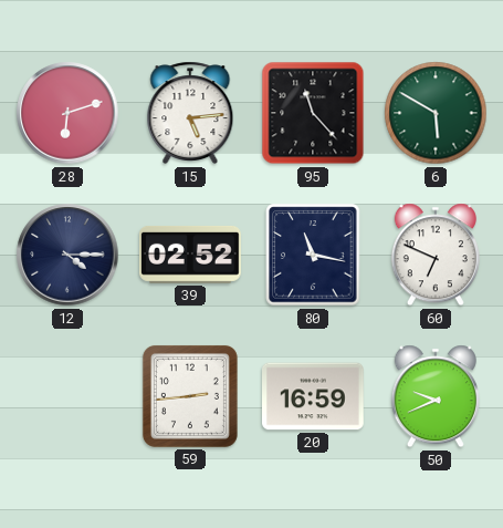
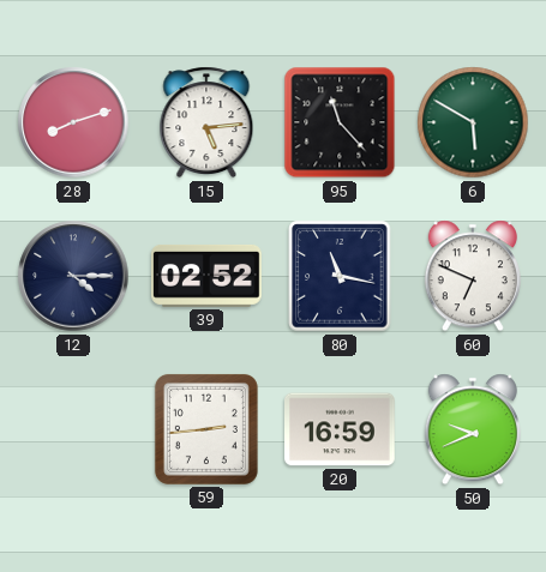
28: 6:12 -> 8:12 (73, 122)
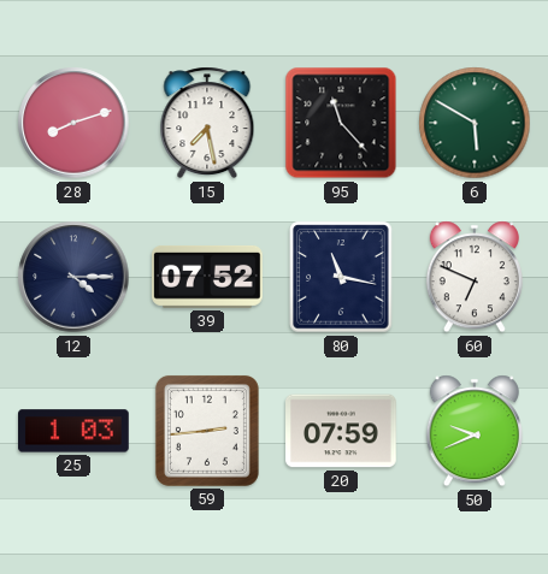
15: 5:14 -> 7:28 (207, 123)
39: 02:52 -> 07:52 (208, 277)
25: none -> 1:03 (75, 431)
20: 16:59 -> 07:59 (342, 431)
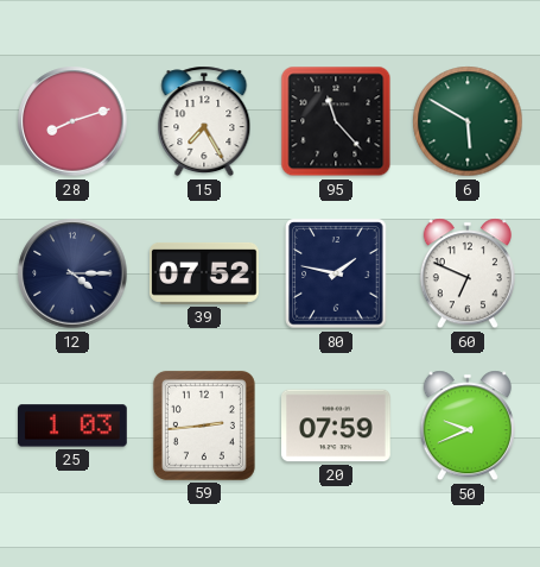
15: 7:28 -> 7:25 (204, 121)
80: 11:17 -> 1:47 (336, 273)
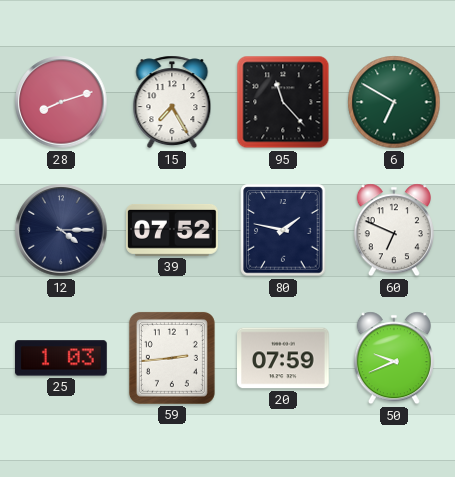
6: 5:50 -> 6:50 (394, 102)
